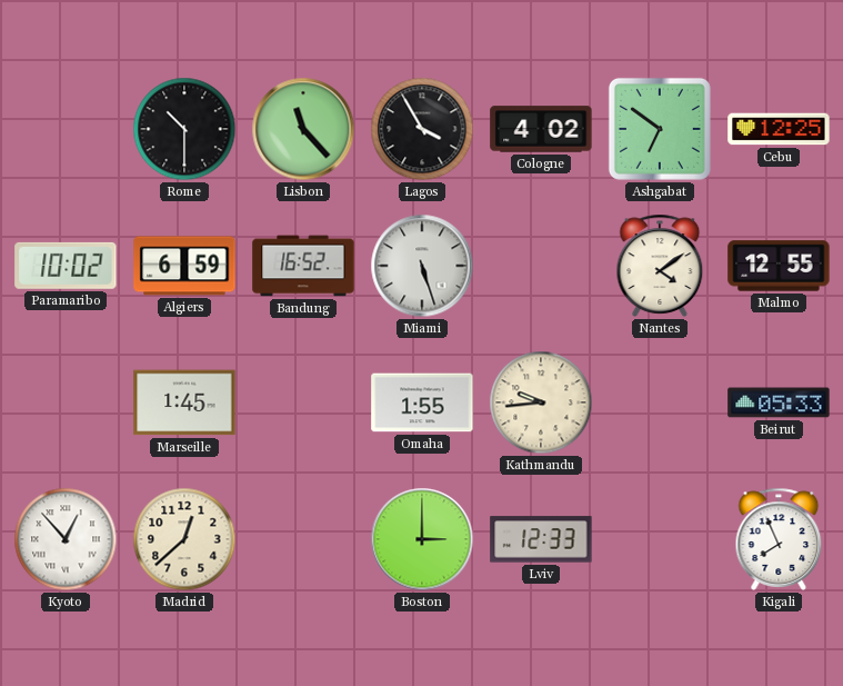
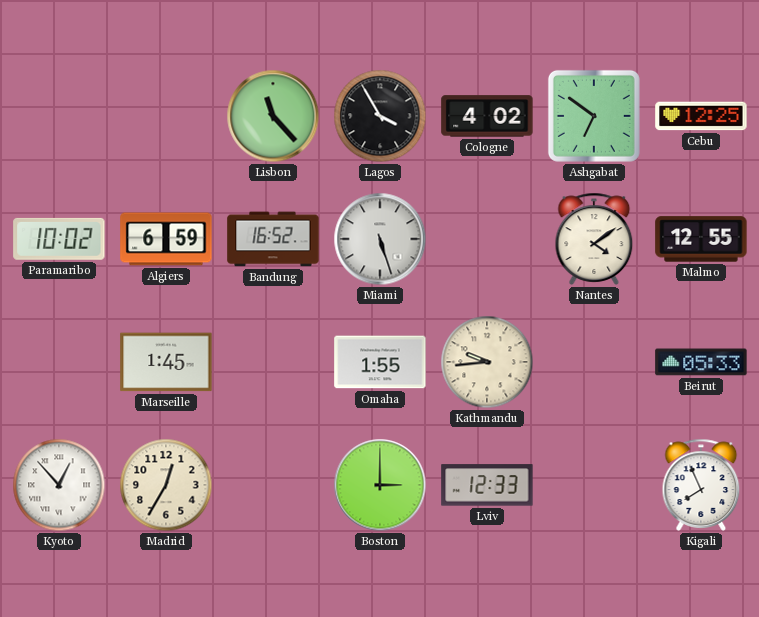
Rome: 10:30 -> none (184, 129)
Madrid: 12:38 -> 12:35 (166, 485)
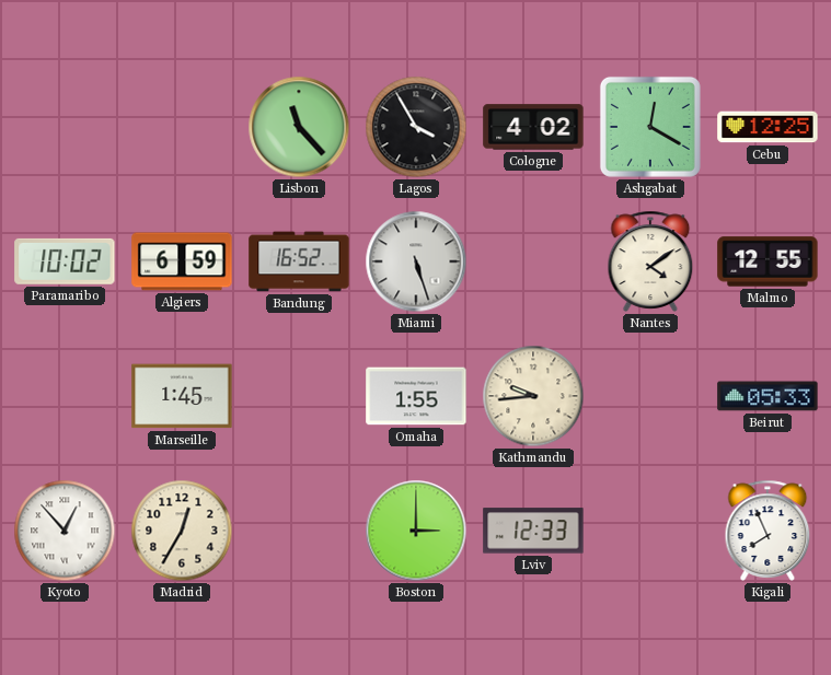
Ashgabat: 6:51 -> 12:20 (650, 127)
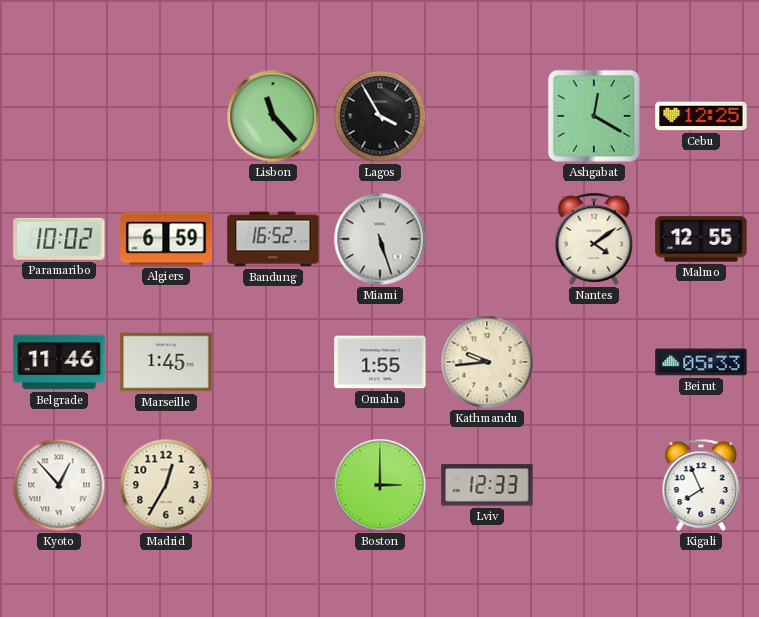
Cologne: 4:02 -> none (533, 127)
Belgrade: none -> 11:46 (59, 362)
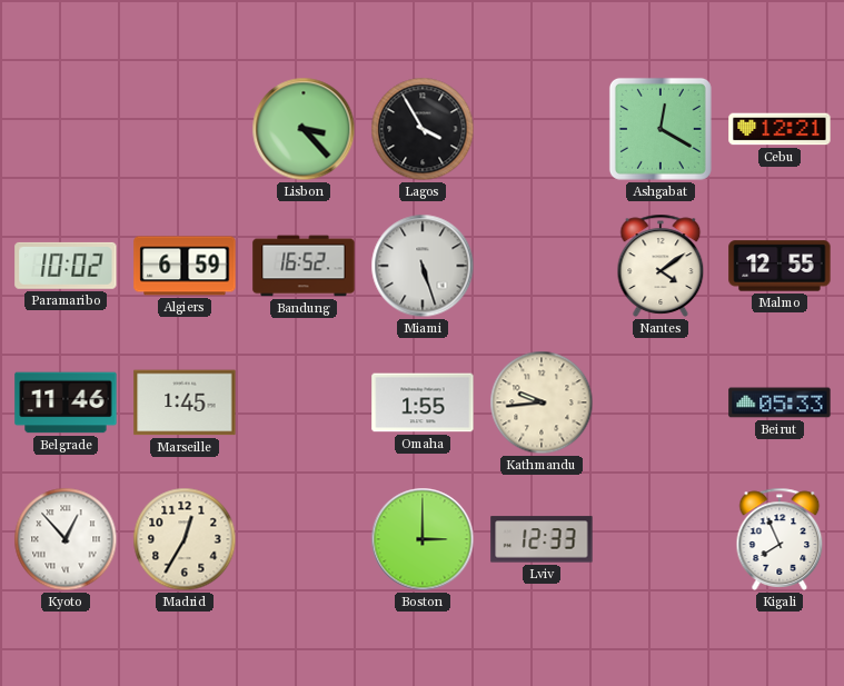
Lisbon: 11:23 -> 3:23 (304, 129)
Cebu: 12:25 -> 12:21 (780, 129)
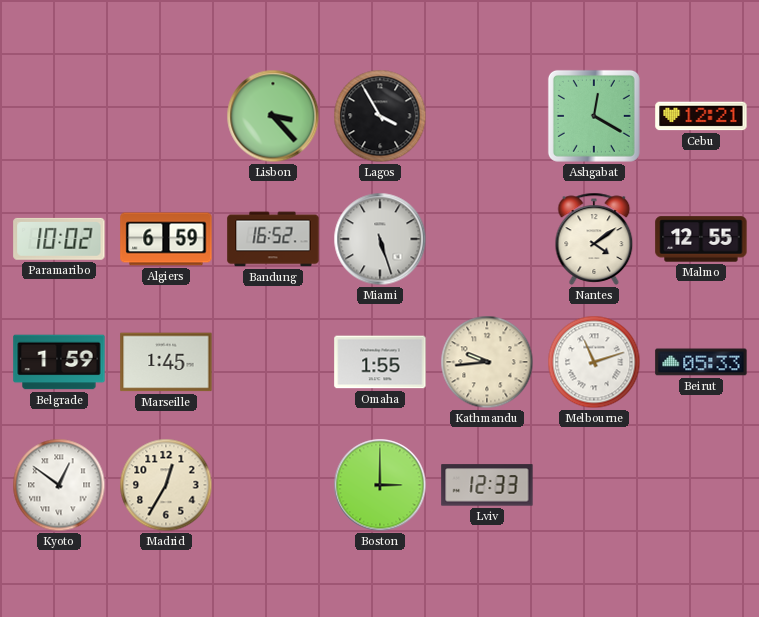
Belgrade: 11:46 -> 1:59 (59, 362)
Melbourne: none -> 11:12 (594, 362)
Kyoto: 12:53 -> 12:51 (59, 485)
Kigali: 7:56 -> none (780, 539)
